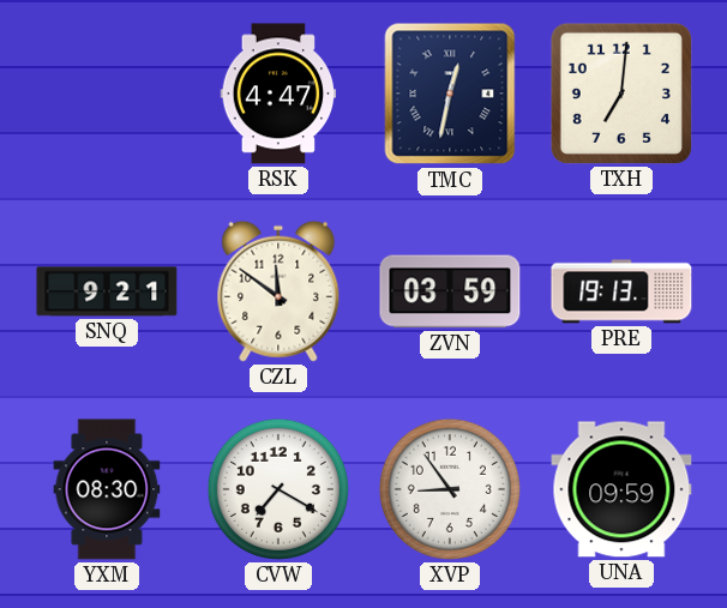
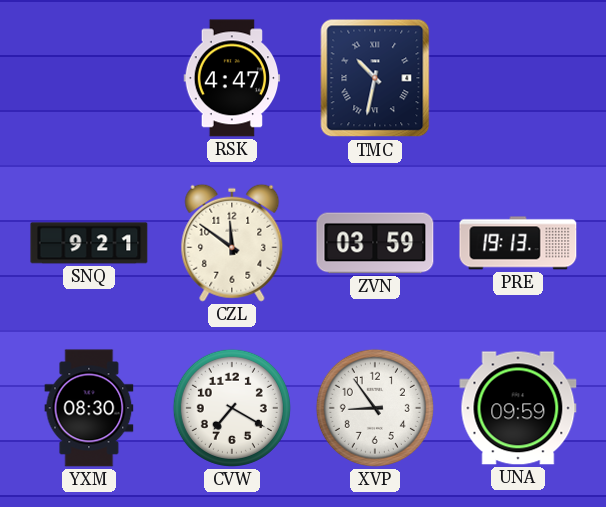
TMC: 12:32 -> 10:32 (375, 78)
TXH: 7:01 -> none (621, 94)
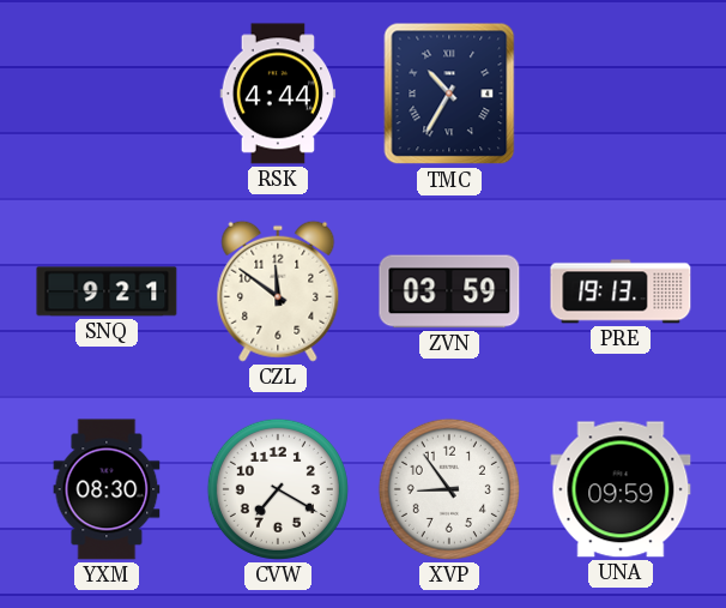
RSK: 4:47 -> 4:44 (278, 94)
TMC: 10:32 -> 10:35 (449, 94)
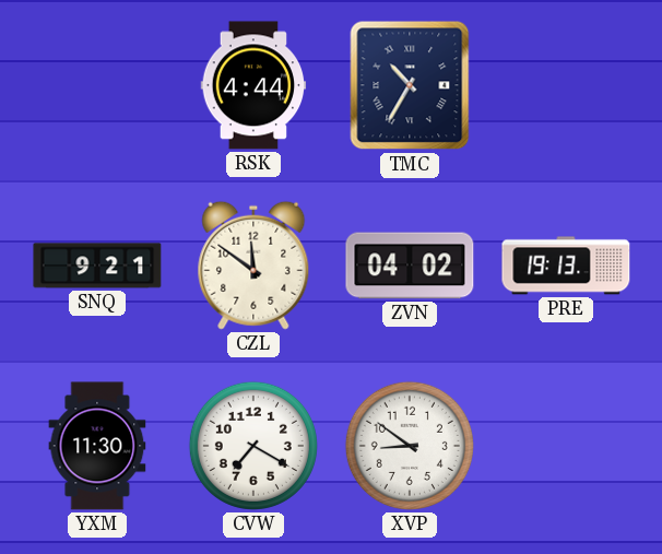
ZVN: 03:59 -> 04:02 (410, 266)
YXM: 08:30 -> 11:30 (97, 446)
XVP: 8:54 -> 8:51 (410, 446)
UNA: 09:59 -> none (621, 489)
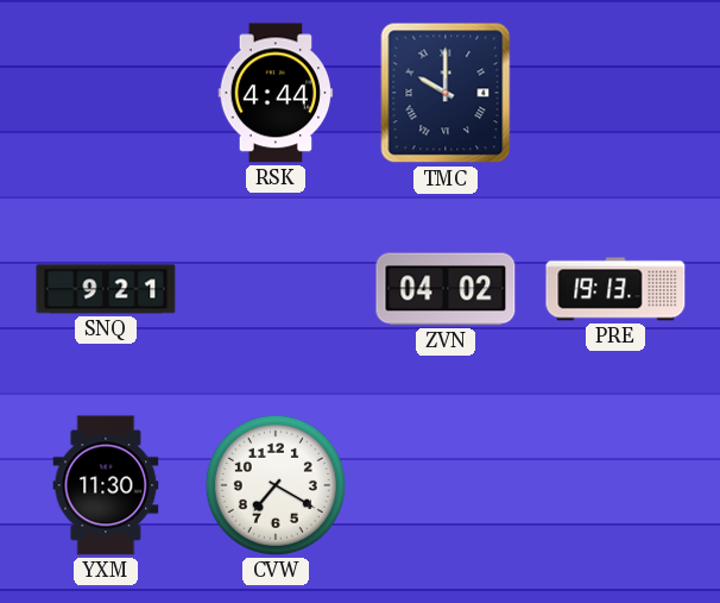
TMC: 10:35 -> 10:00 (446, 93)
CZL: 11:51 -> none (253, 266)
XVP: 8:51 -> none (410, 446)
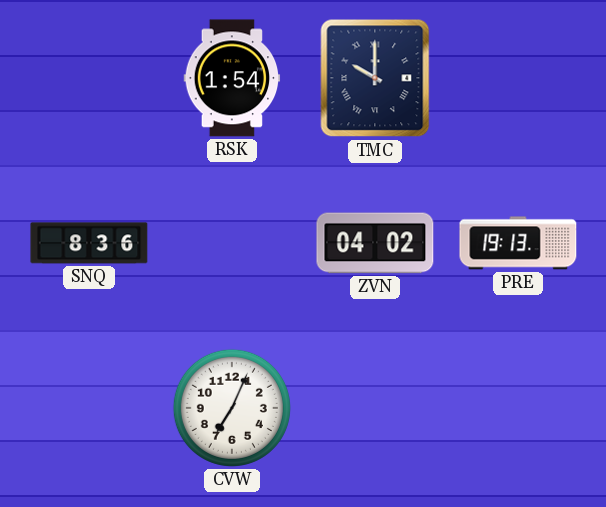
RSK: 4:44 -> 1:54 (232, 78)
SNQ: 9:21 -> 8:36 (89, 243)
YXM: 11:30 -> none (106, 485)
CVW: 7:20 -> 7:04 (232, 408)
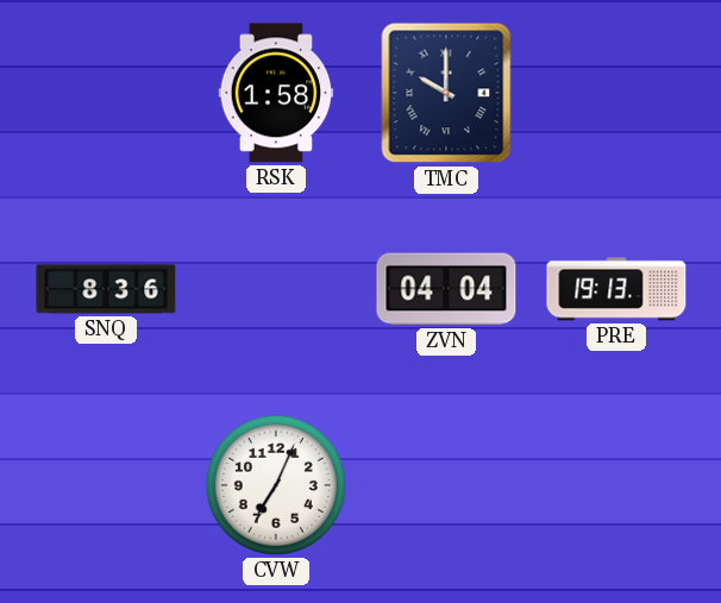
RSK: 1:54 -> 1:58 (276, 93)
ZVN: 04:02 -> 04:04 (446, 289)
